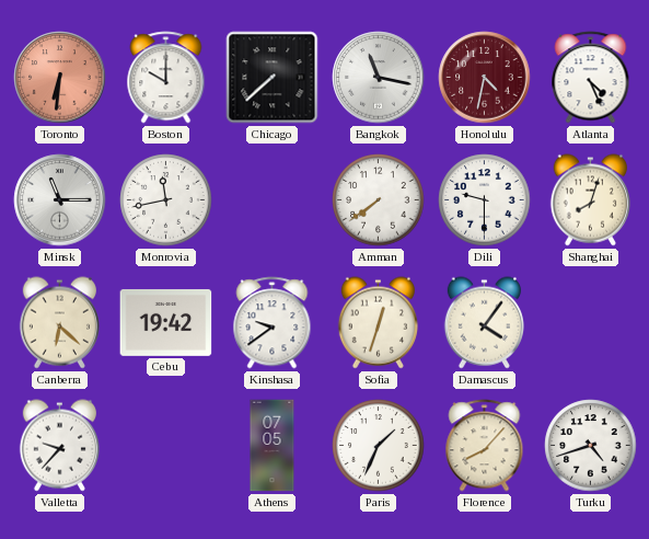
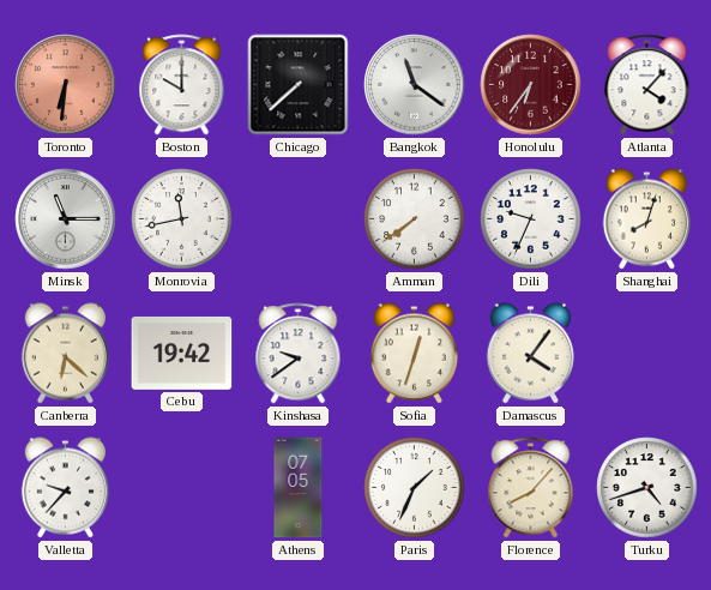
Bangkok: 11:17 -> 11:21 (415, 85)
Honolulu: 4:32 -> 6:36 (531, 85)
Atlanta: 4:26 -> 4:07 (647, 85)
Dili: 9:30 -> 9:34 (531, 219)
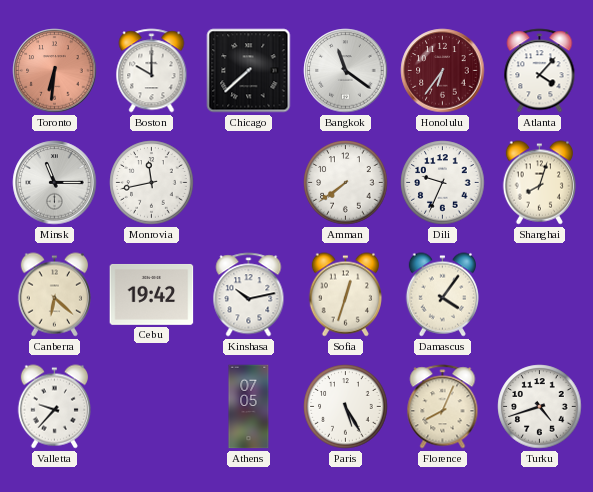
Kinshasa: 9:39 -> 10:13 (249, 295)
Paris: 1:34 -> 5:25 (346, 407)
Florence: 8:07 -> 8:04 (443, 407)
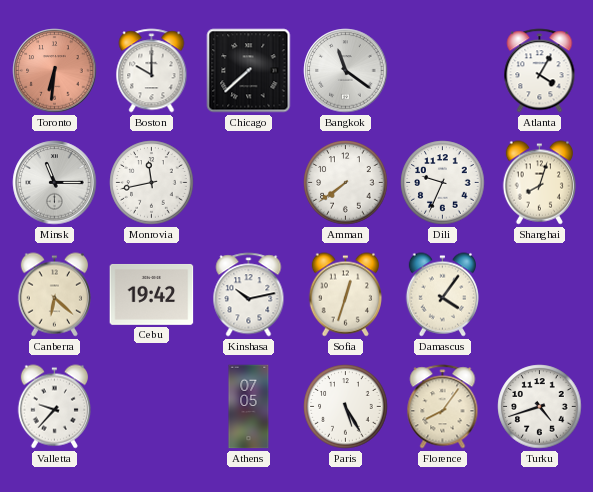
Honolulu: 6:36 -> none (443, 71)
Atlanta: 4:07 -> 4:05 (540, 71)
Florence: 8:04 -> 8:06 (443, 407)
